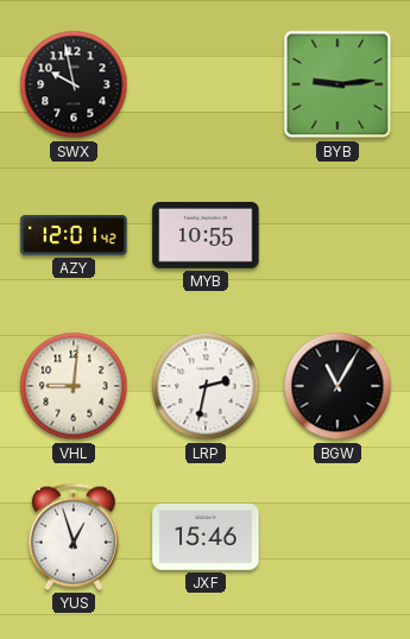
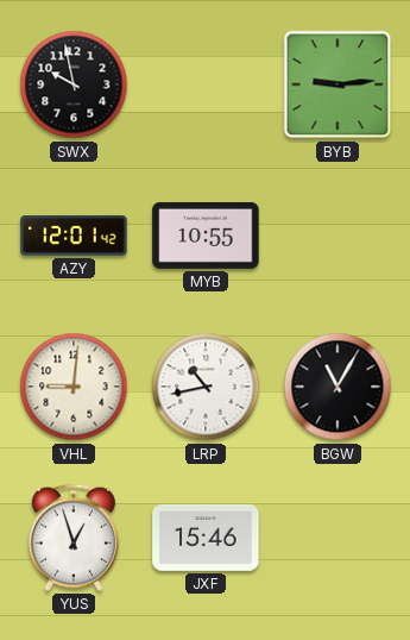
LRP: 2:32 -> 10:43 (206, 387)
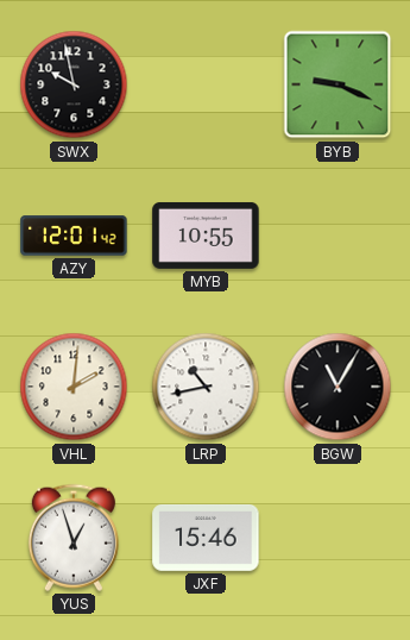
BYB: 9:14 -> 9:19 (338, 84)
VHL: 9:01 -> 2:01 (74, 387)
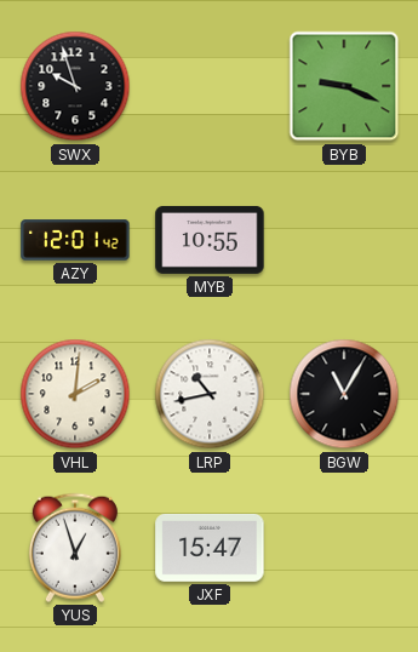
SWX: 9:58 -> 9:57 (75, 86)
JXF: 15:46 -> 15:47 (210, 548)
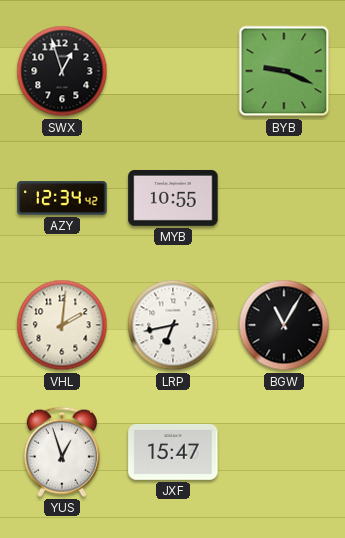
SWX: 9:57 -> 12:57 (62, 71)
AZY: 12:01 -> 12:34 (62, 198)
LRP: 10:43 -> 6:43 (173, 325)
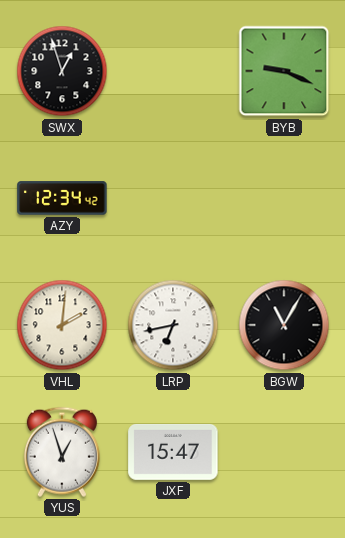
MYB: 10:55 -> none (173, 198)
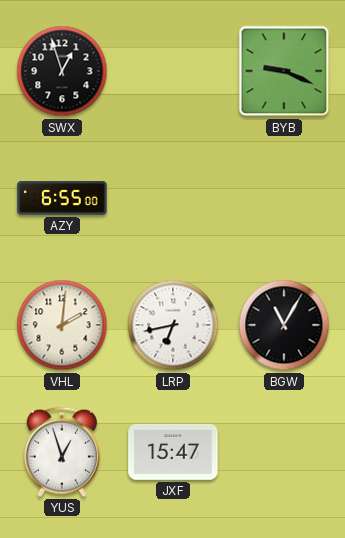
AZY: 12:34 -> 6:55 (62, 198)
